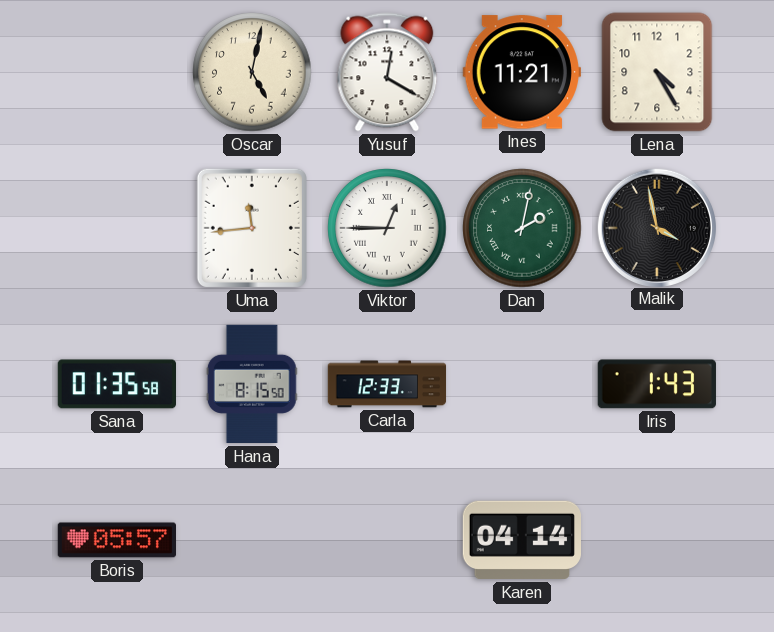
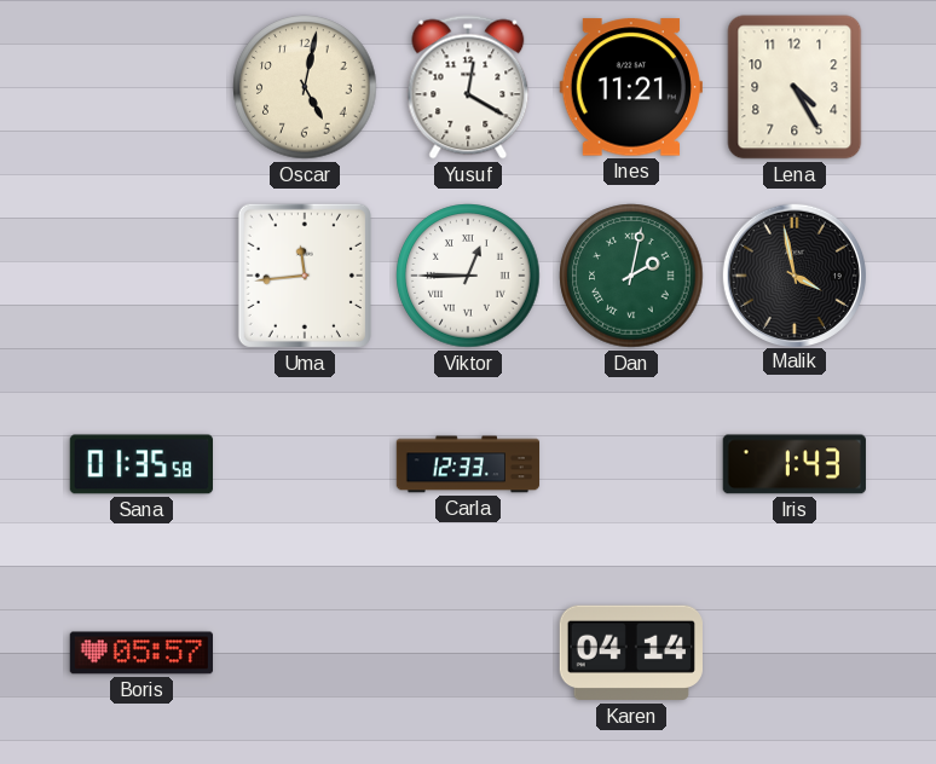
Hana: 8:15 -> none (252, 384)
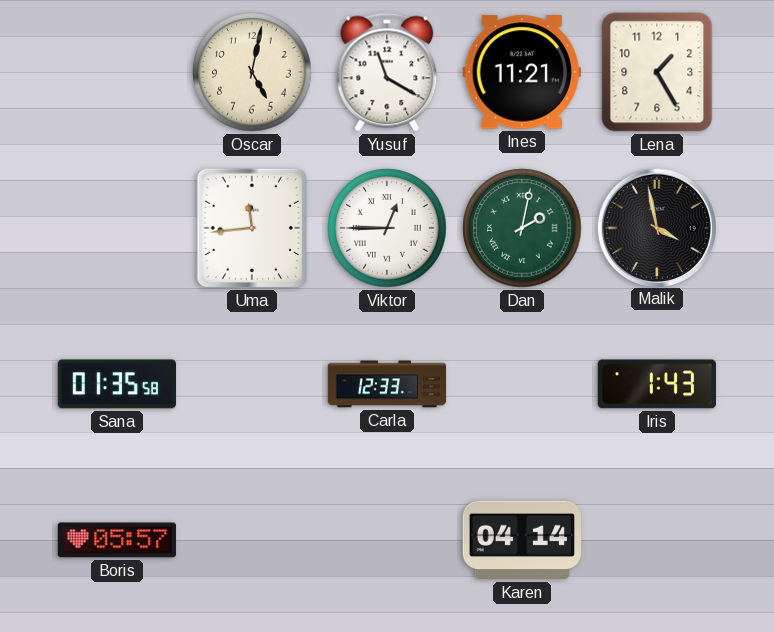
Yusuf: 12:20 -> 11:20 (387, 72)
Lena: 4:25 -> 1:25 (657, 72)
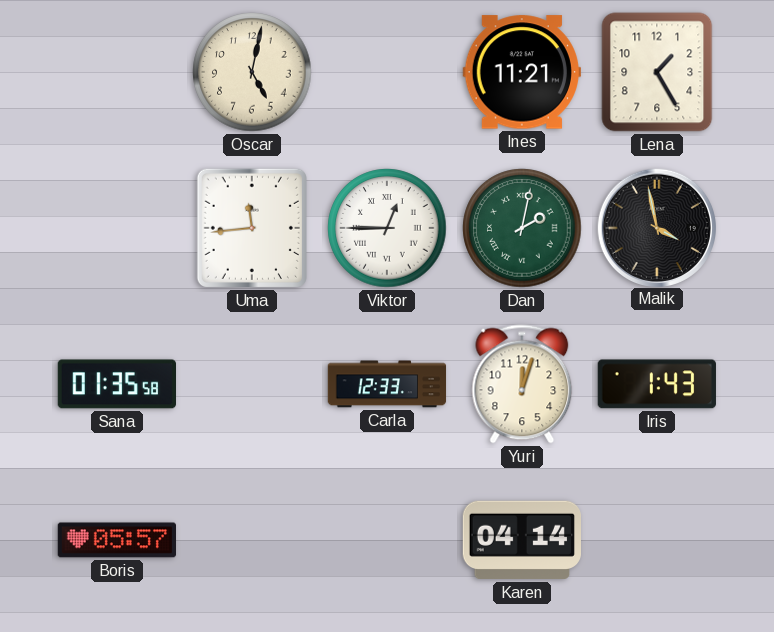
Yusuf: 11:20 -> none (387, 72)
Yuri: none -> 12:03 (522, 384)
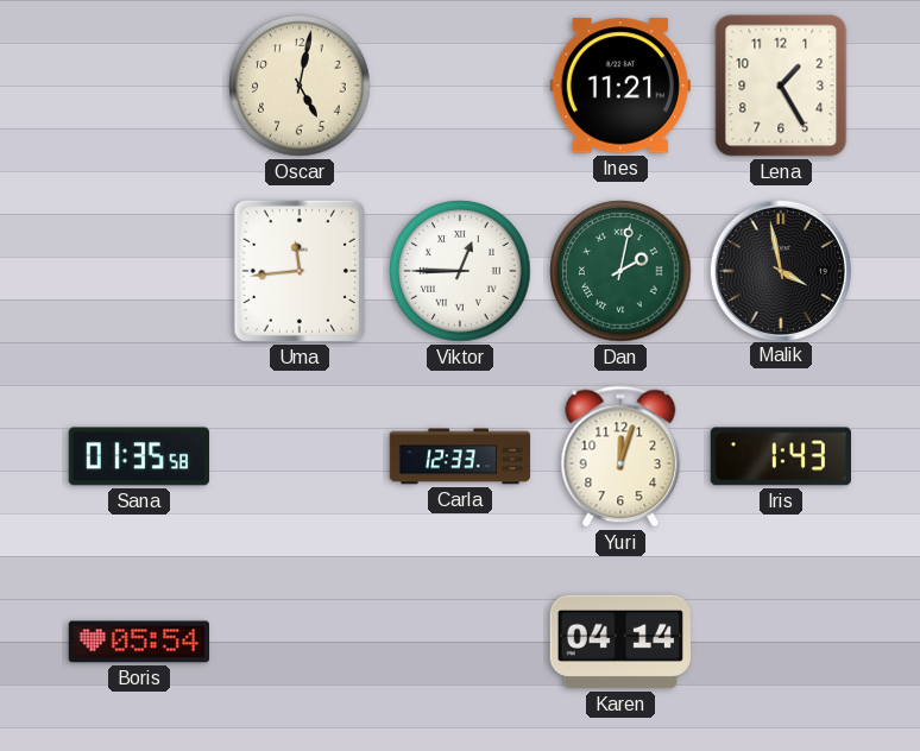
Boris: 05:57 -> 05:54 (138, 642)
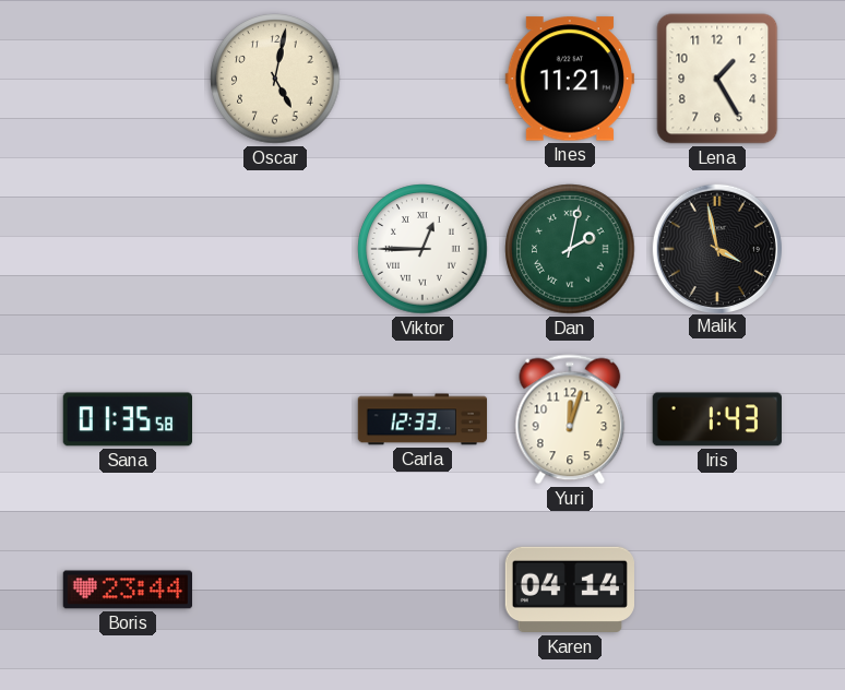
Uma: 11:44 -> none (300, 271)
Boris: 05:54 -> 23:44 (127, 590)
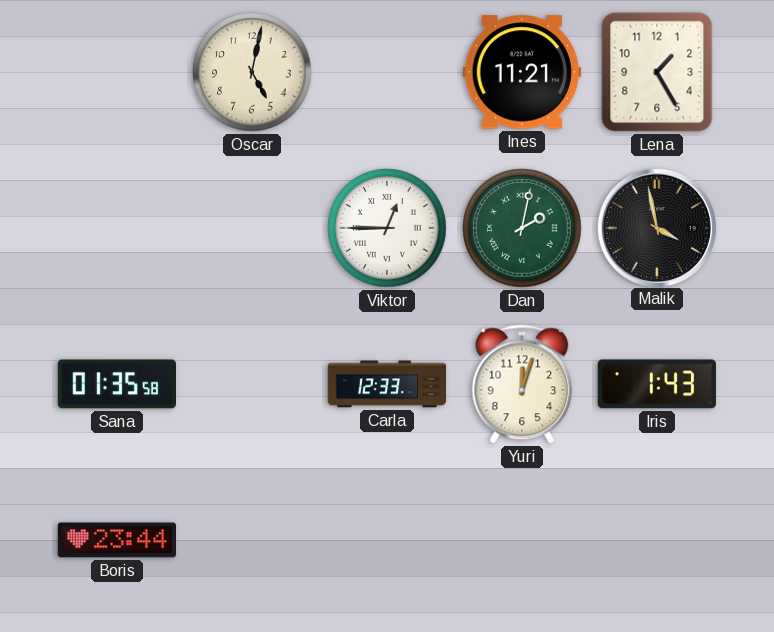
Karen: 04:14 -> none (569, 590)
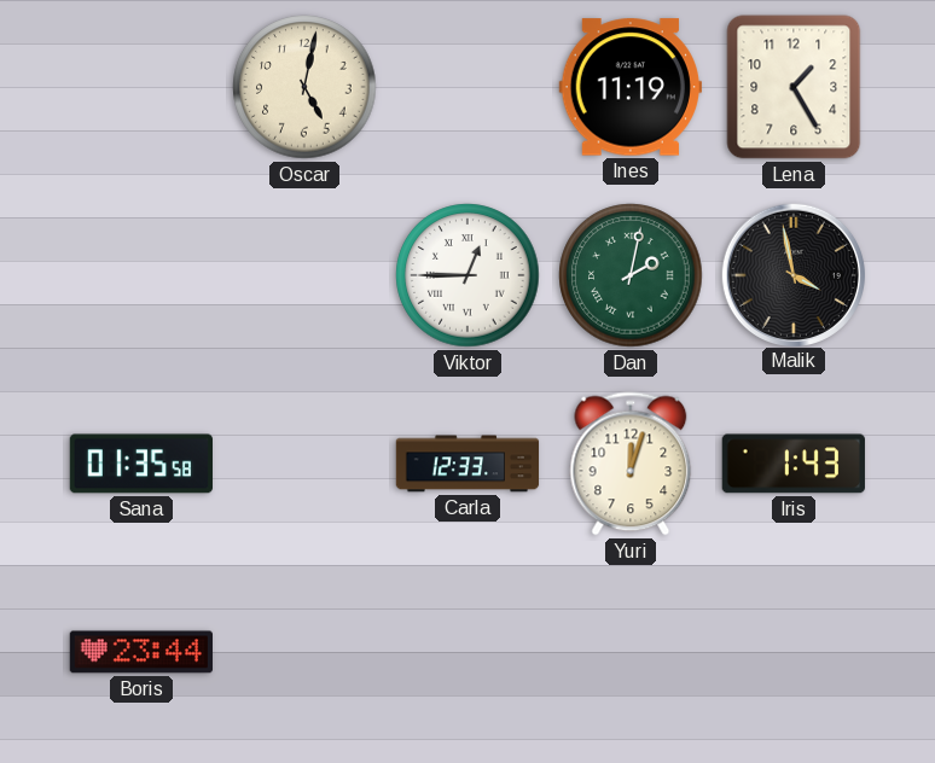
Ines: 11:21 -> 11:19 (631, 87)
